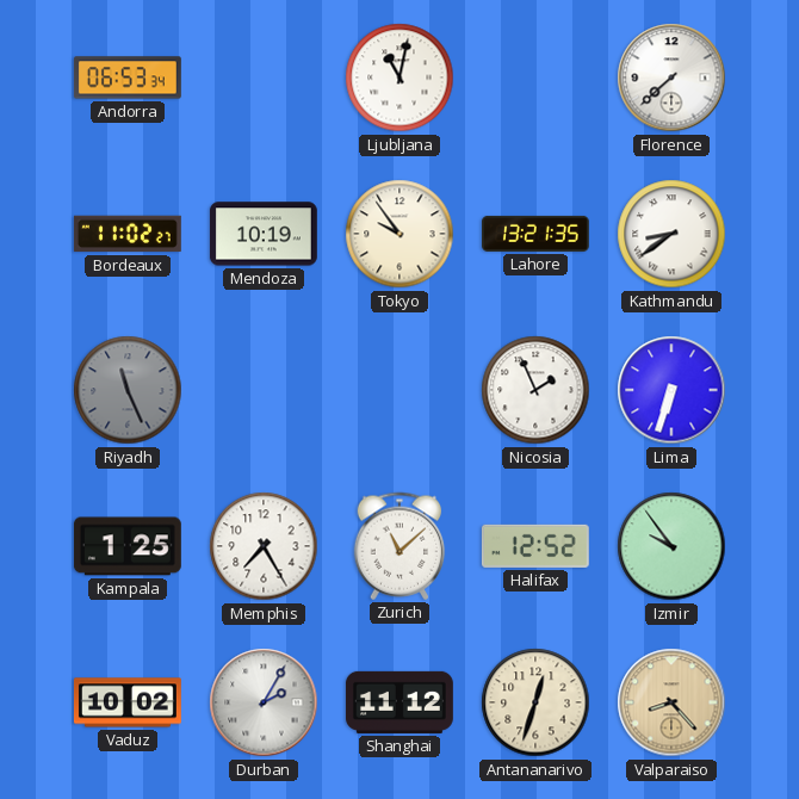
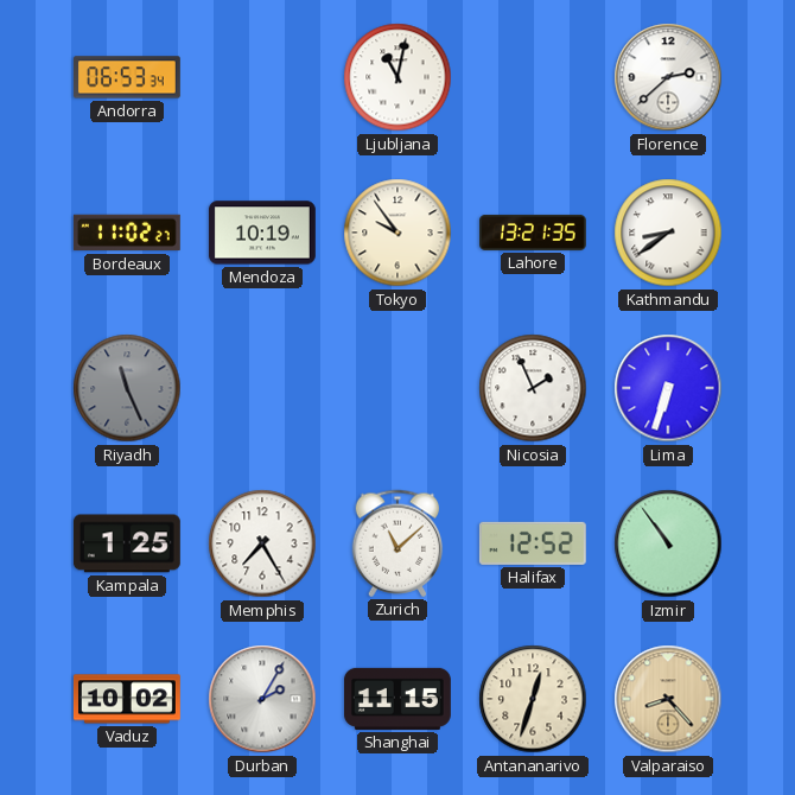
Florence: 7:38 -> 2:38 (668, 77)
Izmir: 9:54 -> 10:54 (668, 543)
Shanghai: 11:12 -> 11:15 (397, 699)
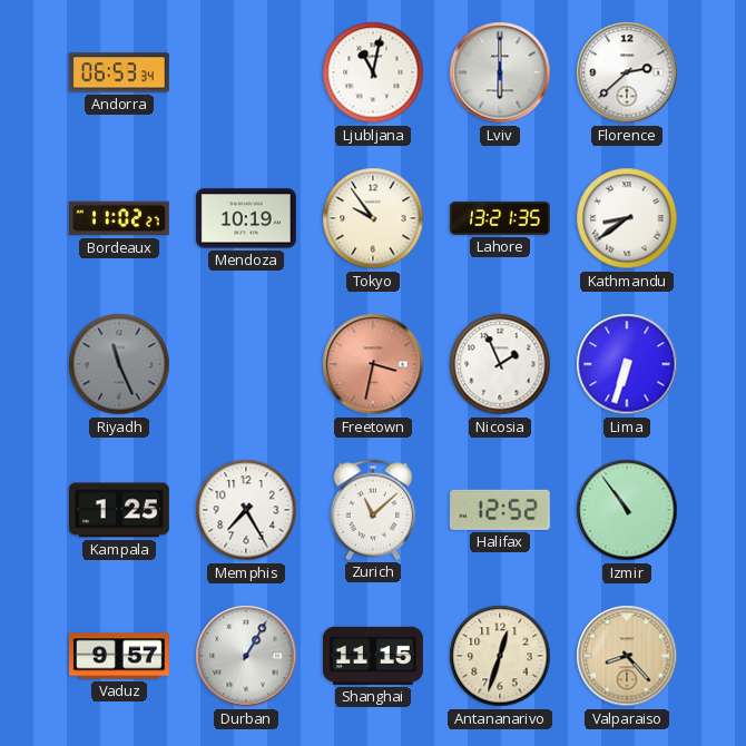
Lviv: none -> 6:00 (500, 72)
Freetown: none -> 3:32 (373, 364)
Vaduz: 10:02 -> 9:57 (119, 656)
Durban: 2:05 -> 1:05 (246, 656)
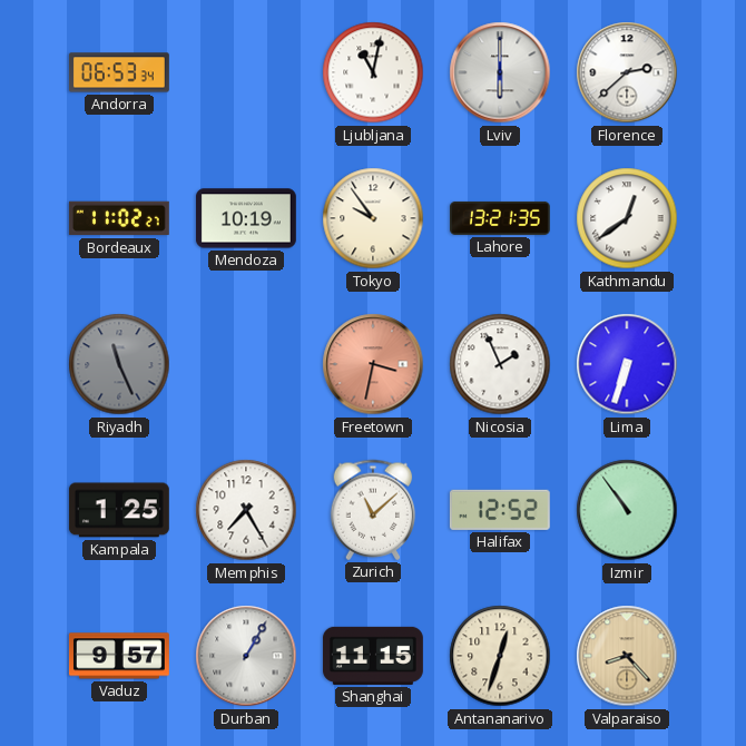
Kathmandu: 8:39 -> 12:39 (627, 218)
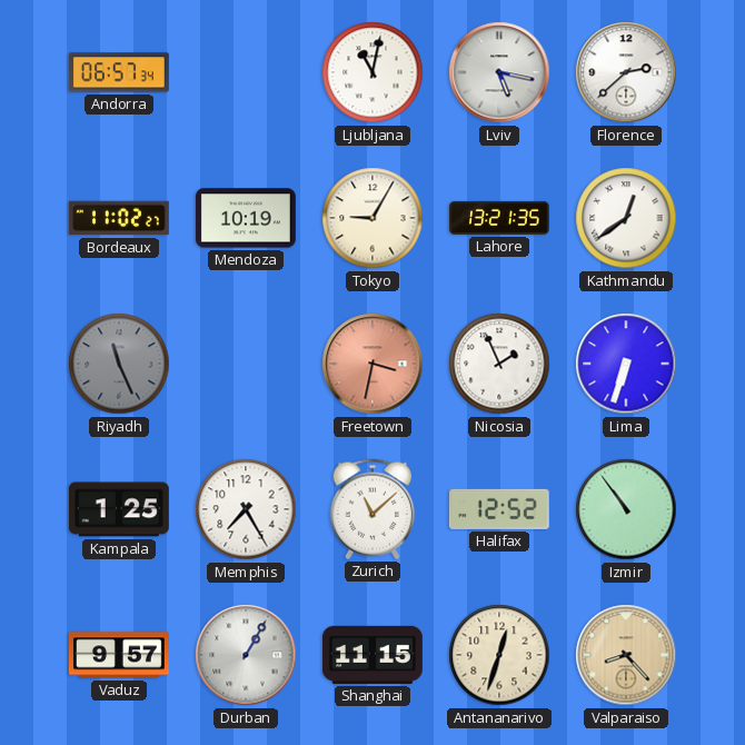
Andorra: 06:53 -> 06:57 (119, 72)
Lviv: 6:00 -> 5:17 (499, 72)
Tokyo: 9:54 -> 9:05 (372, 218)
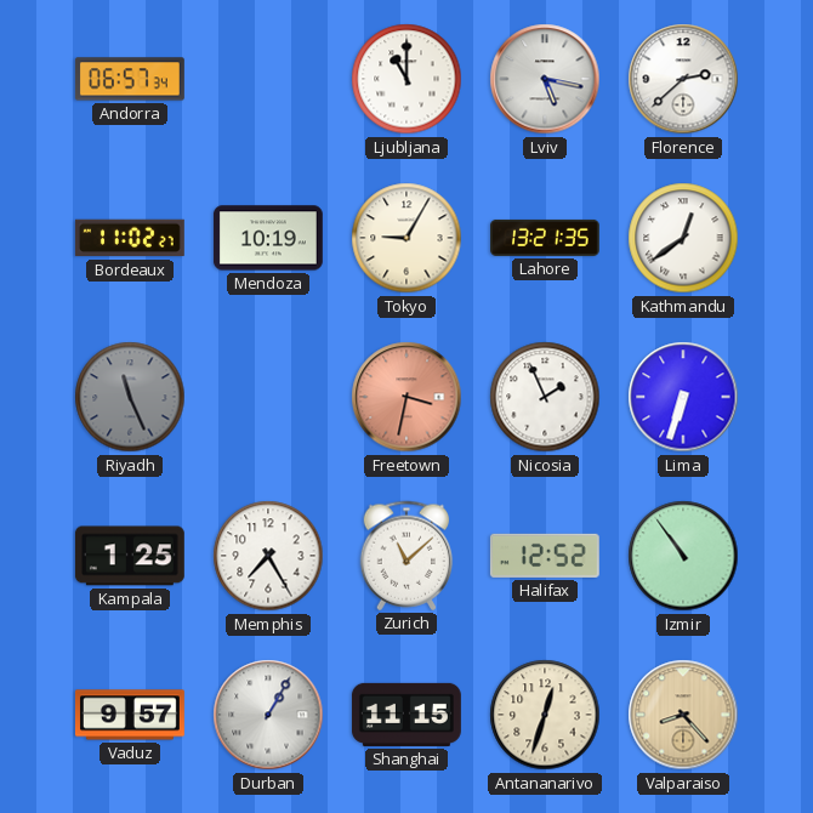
Ljubljana: 11:02 -> 11:00 (406, 79)
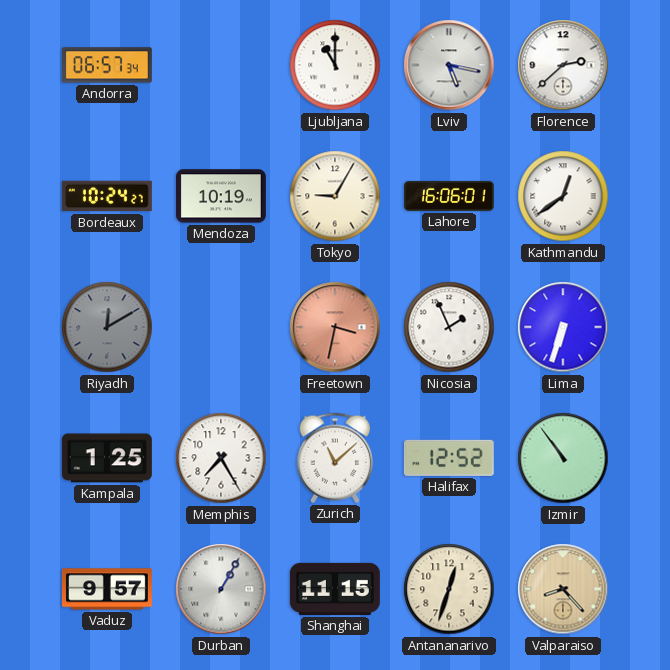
Bordeaux: 11:02 -> 10:24 (107, 196)
Lahore: 13:21 -> 16:06 (450, 196)
Riyadh: 11:26 -> 12:10 (107, 327)
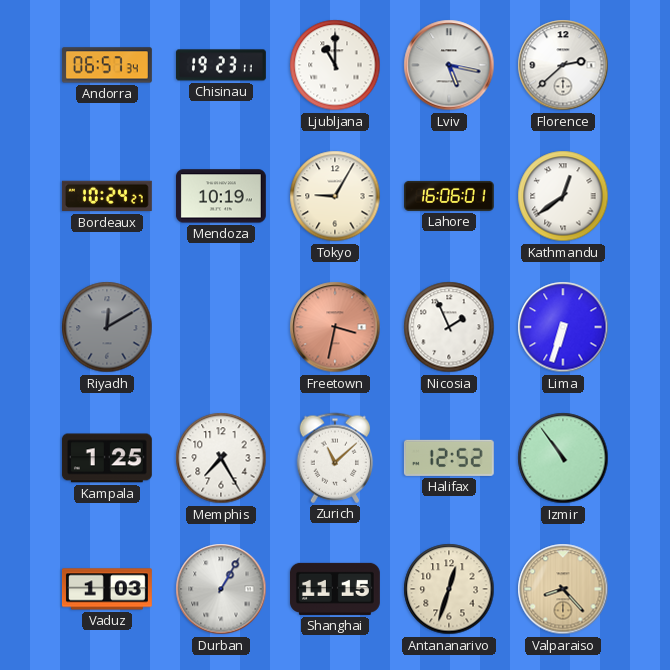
Chisinau: none -> 19:23 (221, 65)
Vaduz: 9:57 -> 1:03 (107, 589)
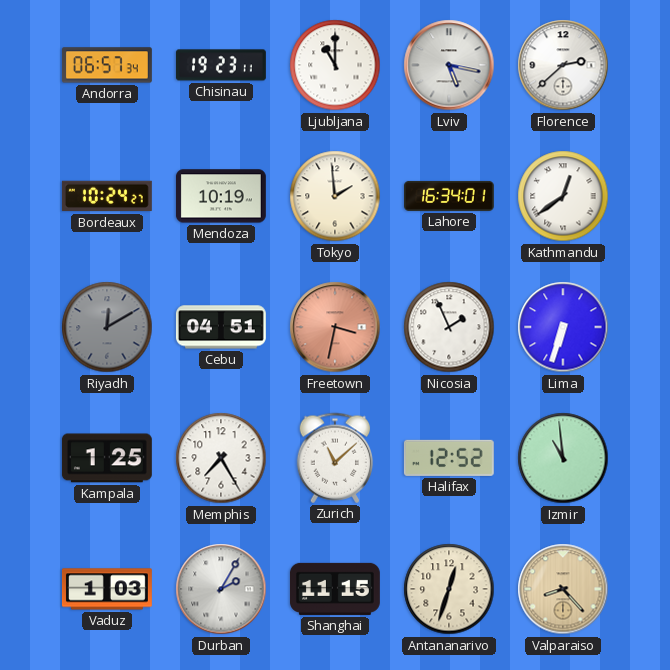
Tokyo: 9:05 -> 1:59 (335, 196)
Lahore: 16:06 -> 16:34 (450, 196)
Cebu: none -> 04:51 (221, 327)
Izmir: 10:54 -> 10:59 (563, 458)
Durban: 1:05 -> 2:05 (221, 589)
